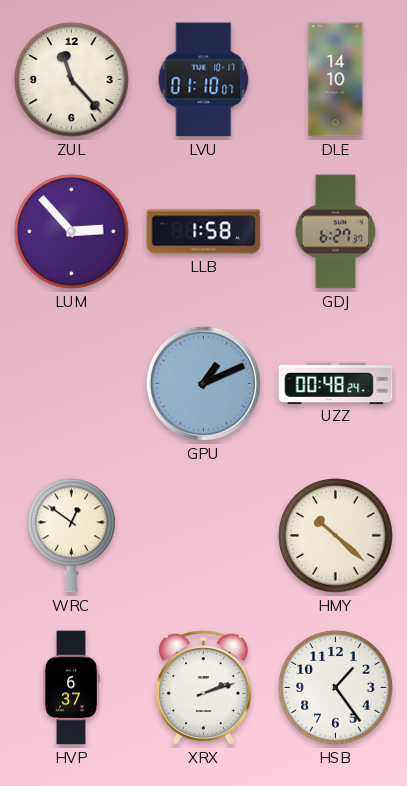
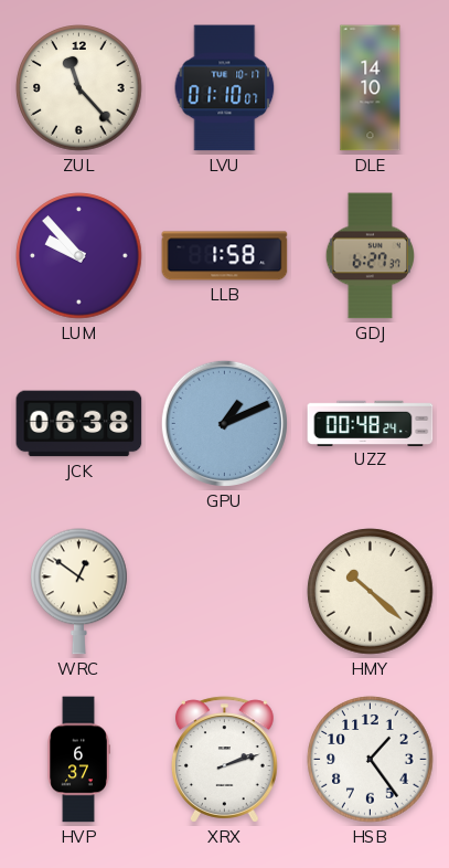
LUM: 2:53 -> 9:53 (79, 256)
JCK: none -> 06:38 (79, 424)
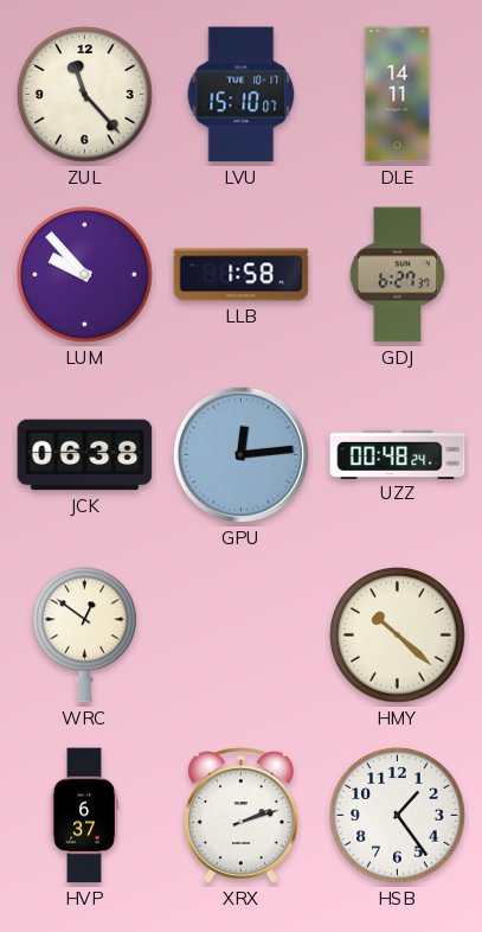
LVU: 01:10 -> 15:10 (242, 95)
DLE: 14:10 -> 14:11 (398, 95)
GPU: 1:11 -> 12:14 (240, 454)
